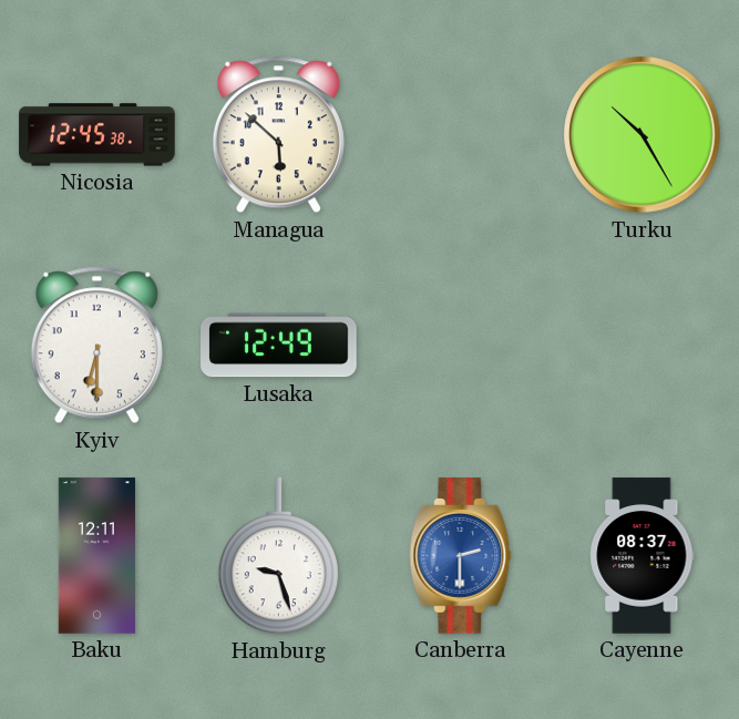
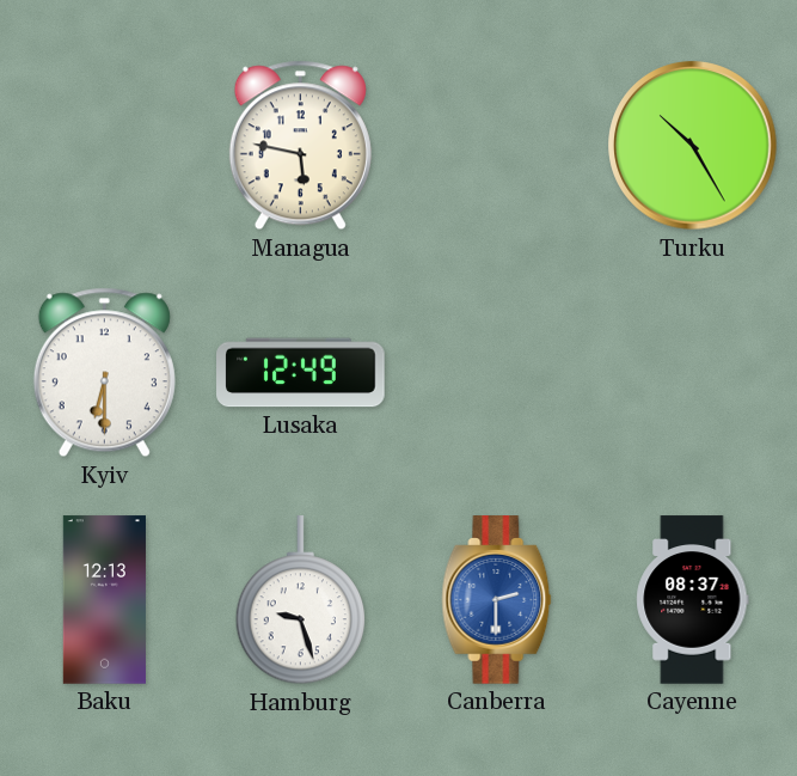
Nicosia: 12:45 -> none (97, 135)
Managua: 5:52 -> 5:47 (300, 146)
Baku: 12:11 -> 12:13 (104, 600)
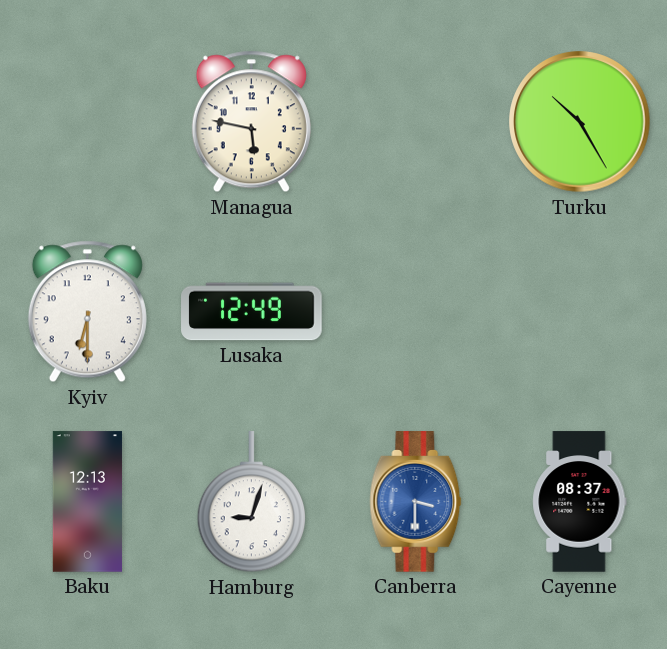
Hamburg: 9:27 -> 9:03 (251, 502)
Canberra: 2:30 -> 3:30 (416, 502)
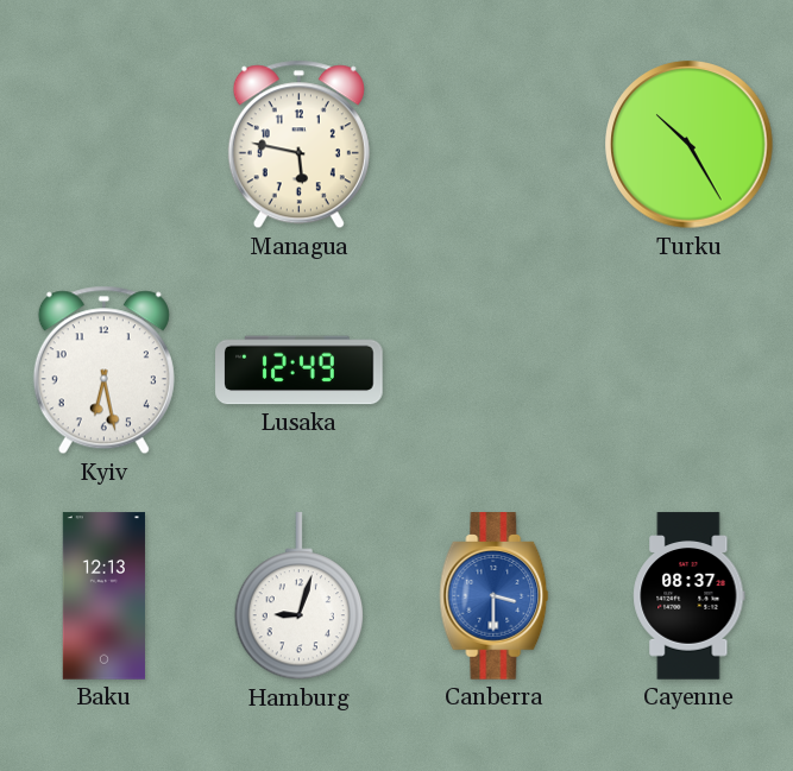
Kyiv: 6:30 -> 6:28 (103, 371)
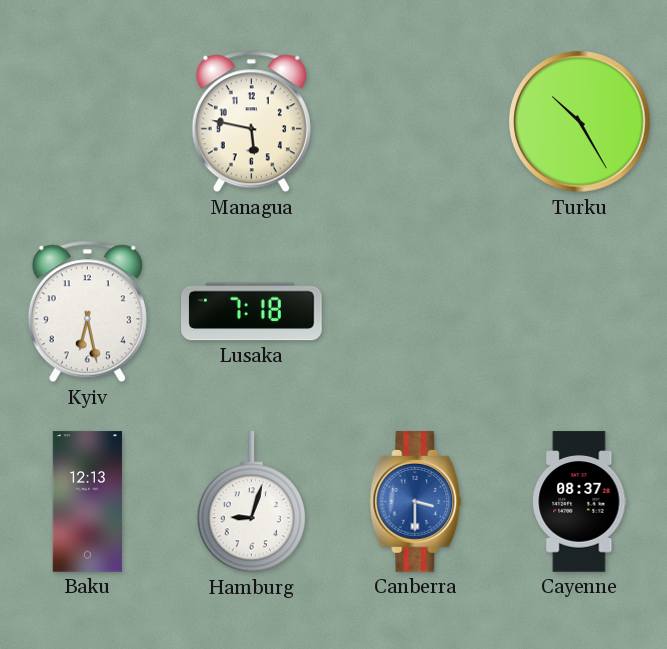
Lusaka: 12:49 -> 7:18 (252, 312)
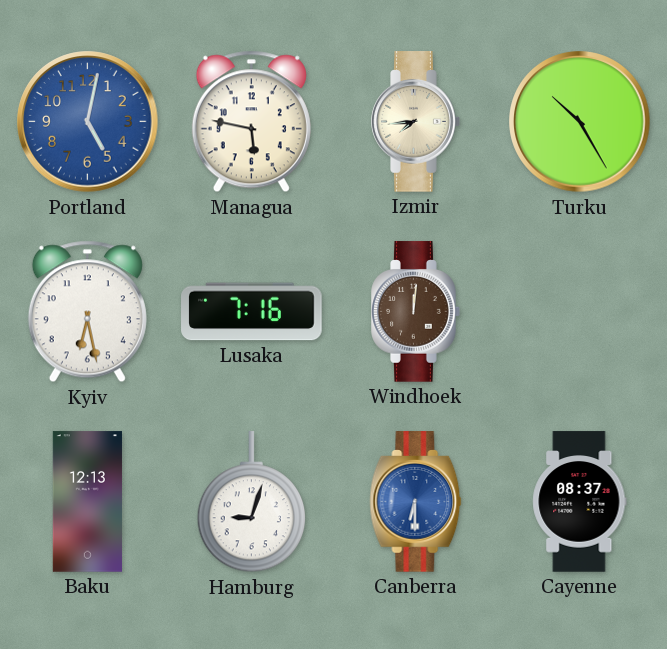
Portland: none -> 5:02 (88, 122)
Izmir: none -> 7:44 (416, 122)
Lusaka: 7:18 -> 7:16 (252, 312)
Windhoek: none -> 12:01 (416, 312)
Canberra: 3:30 -> 6:30 (416, 502)
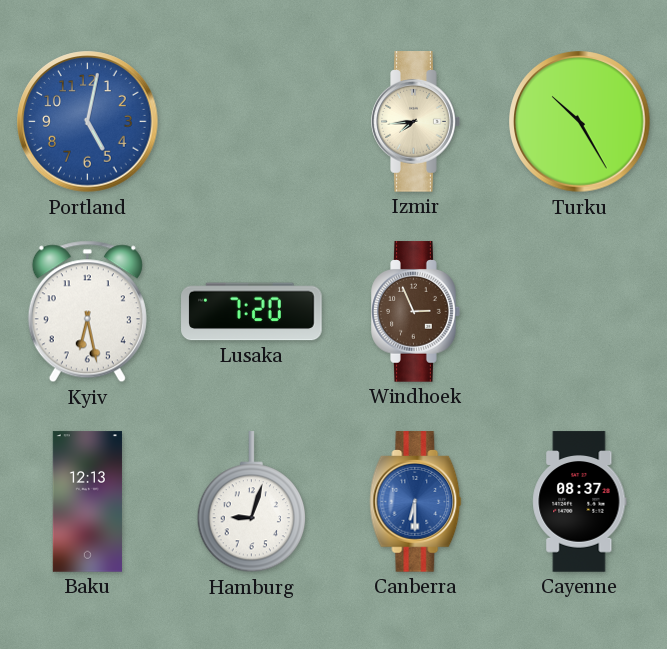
Managua: 5:47 -> none (251, 122)
Lusaka: 7:16 -> 7:20 (252, 312)
Windhoek: 12:01 -> 2:56 (416, 312)
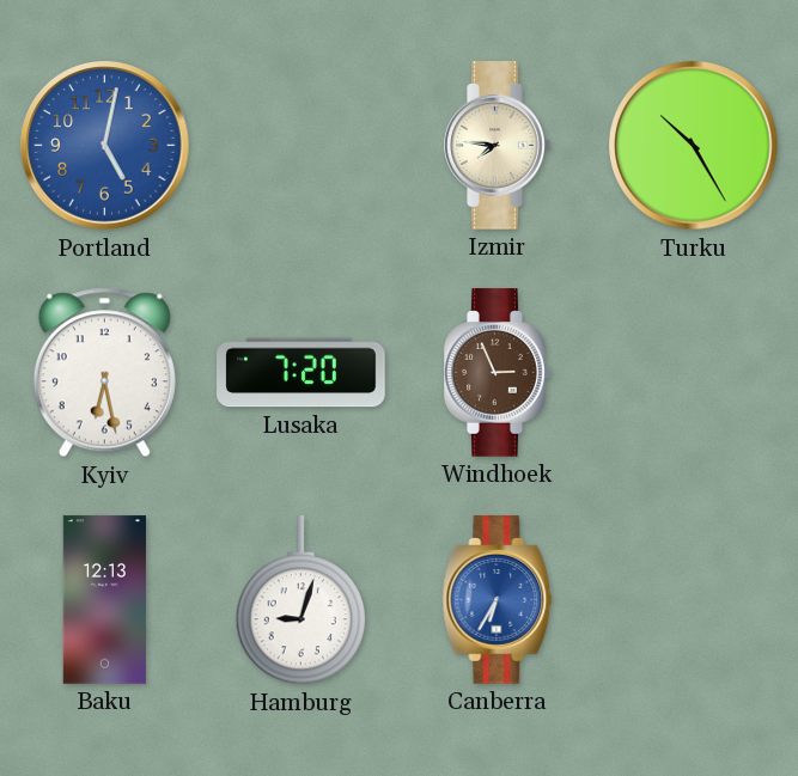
Izmir: 7:44 -> 7:46 (498, 146)
Canberra: 6:30 -> 6:35 (498, 600)
Cayenne: 08:37 -> none (580, 502)
